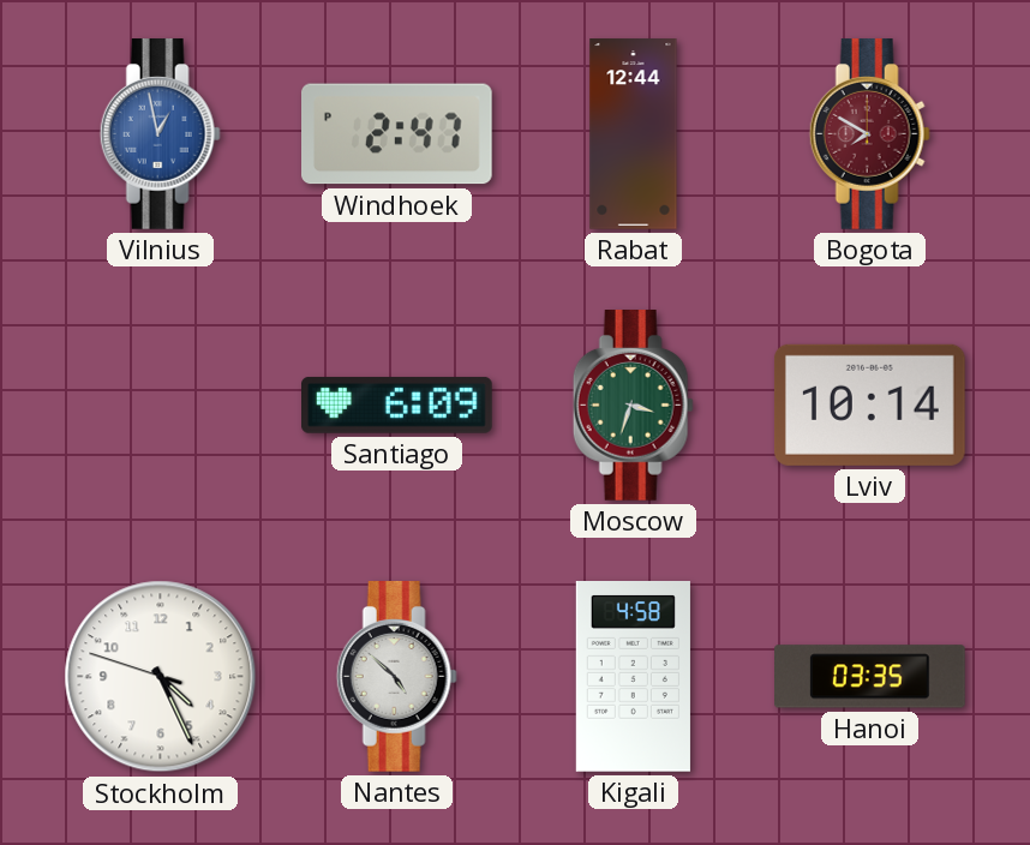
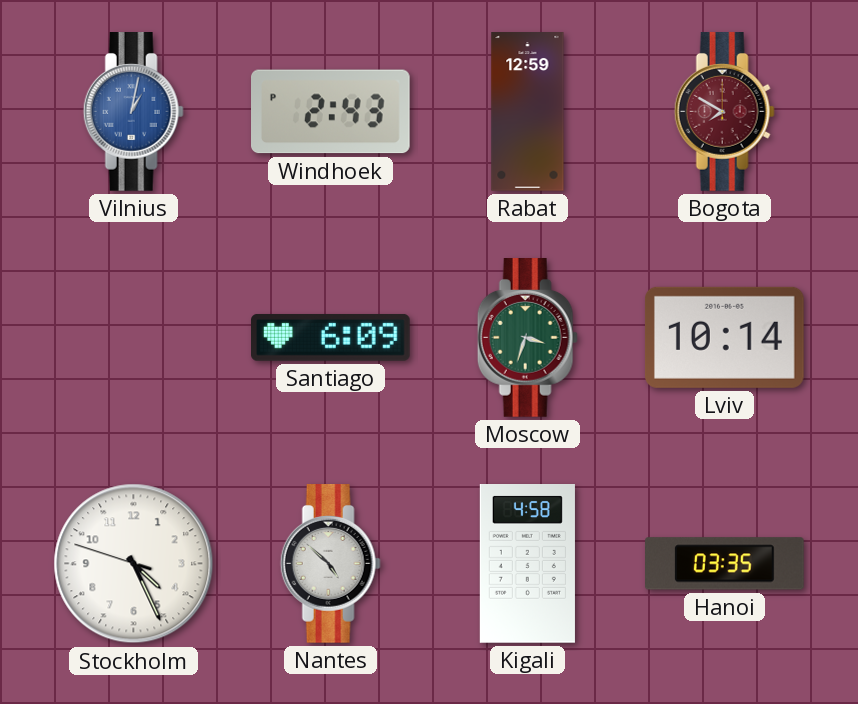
Vilnius: 12:58 -> 1:02 (133, 112)
Windhoek: 2:47 -> 2:43 (331, 112)
Rabat: 12:44 -> 12:59 (528, 112)
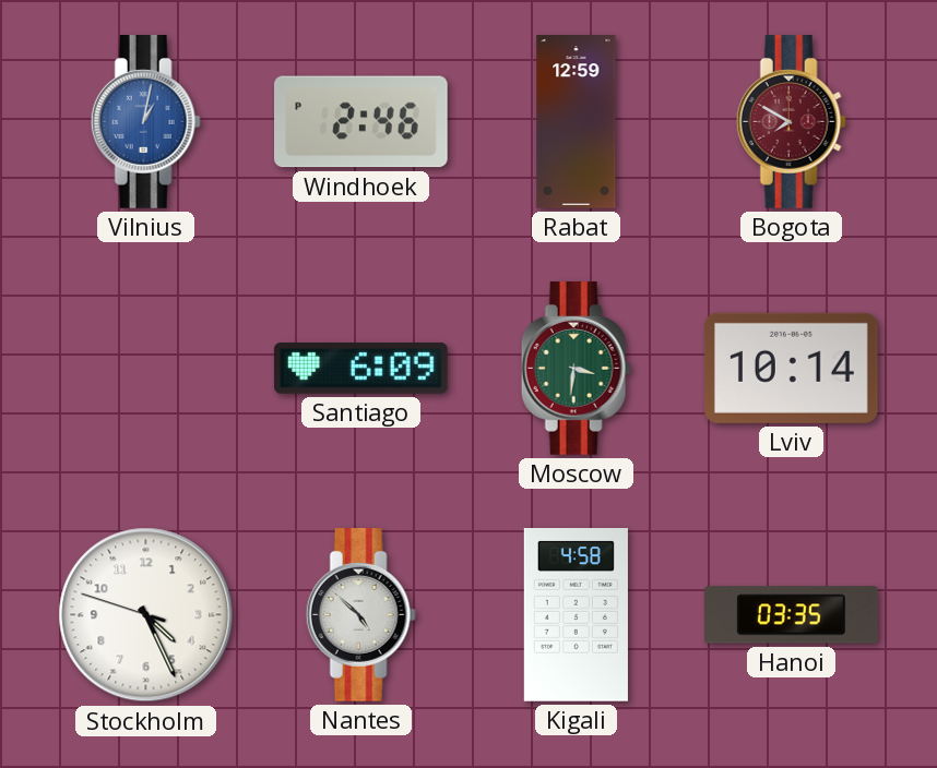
Windhoek: 2:43 -> 2:46 (361, 122)
Moscow: 3:33 -> 3:31 (576, 369)
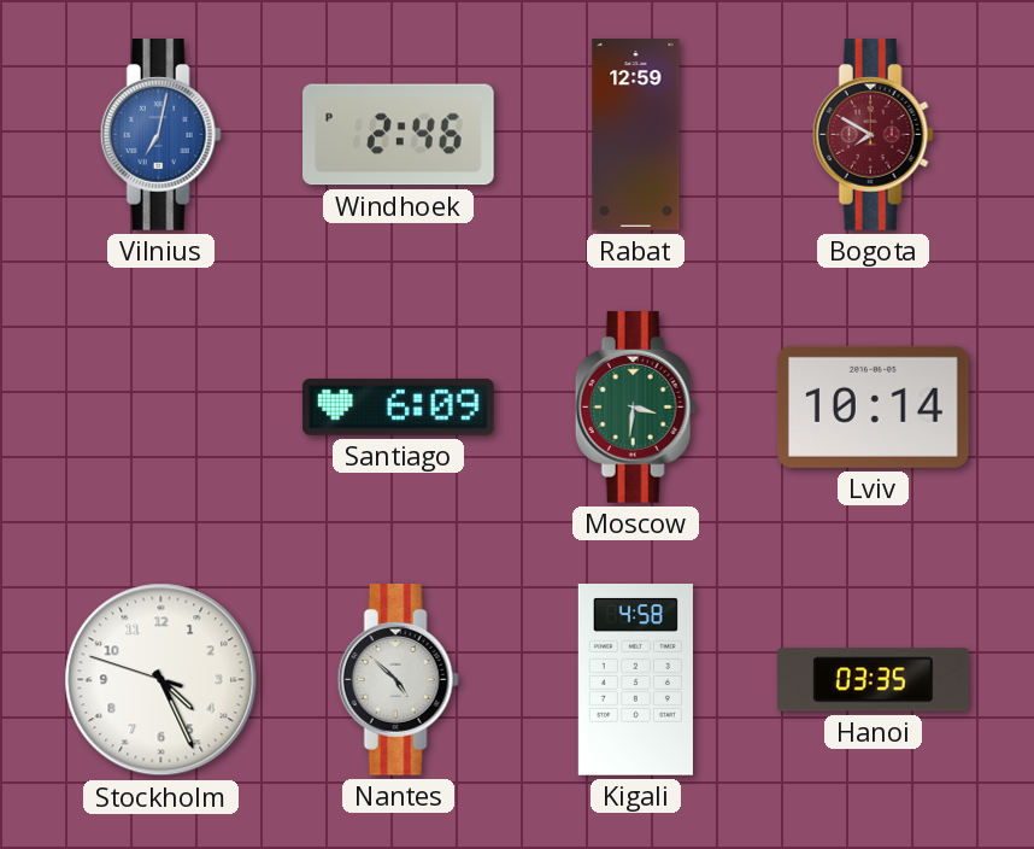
Vilnius: 1:02 -> 7:02 (160, 135)
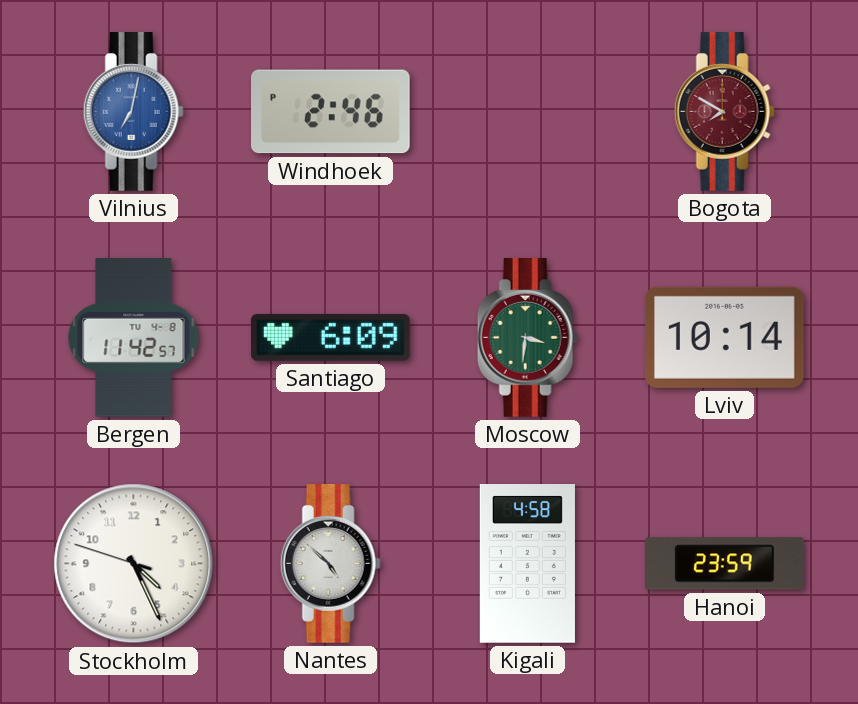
Rabat: 12:59 -> none (636, 135)
Bergen: none -> 11:42 (134, 338)
Hanoi: 03:35 -> 23:59 (725, 564)
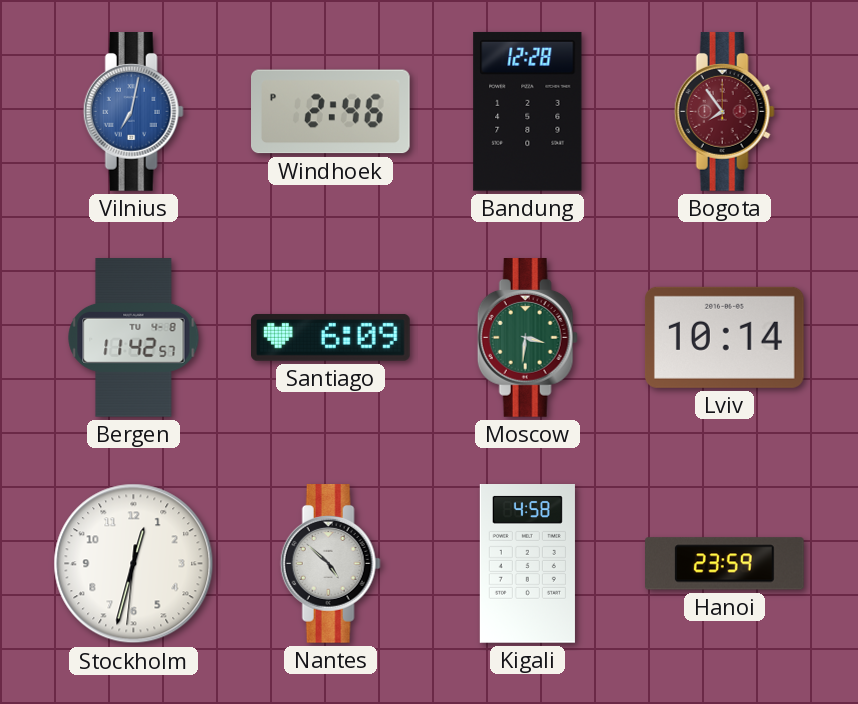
Bandung: none -> 12:28 (528, 111)
Bogota: 7:50 -> 7:54 (724, 112)
Stockholm: 4:25 -> 12:32 (134, 564)
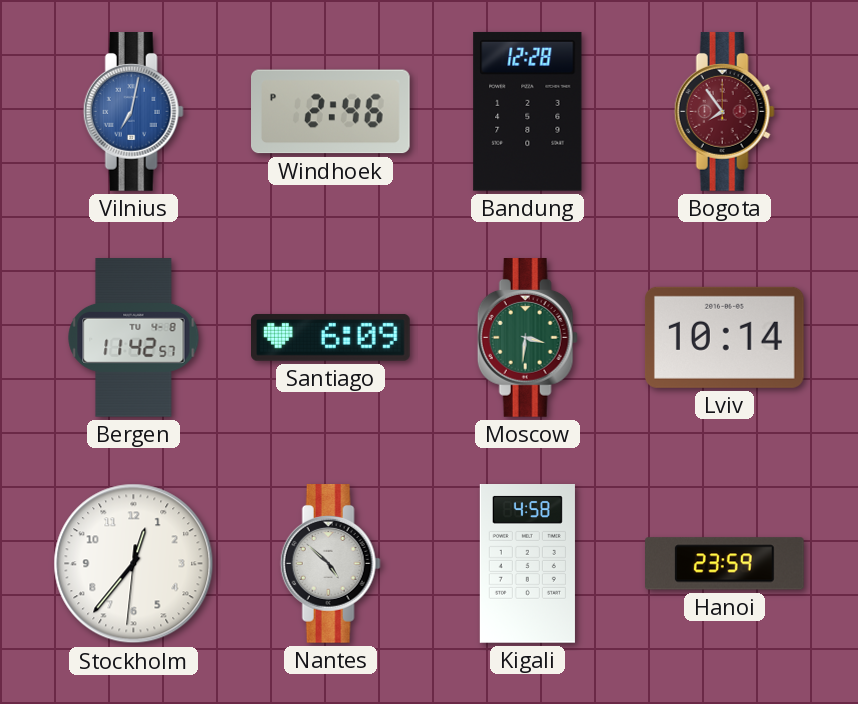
Stockholm: 12:32 -> 12:36 (134, 564)
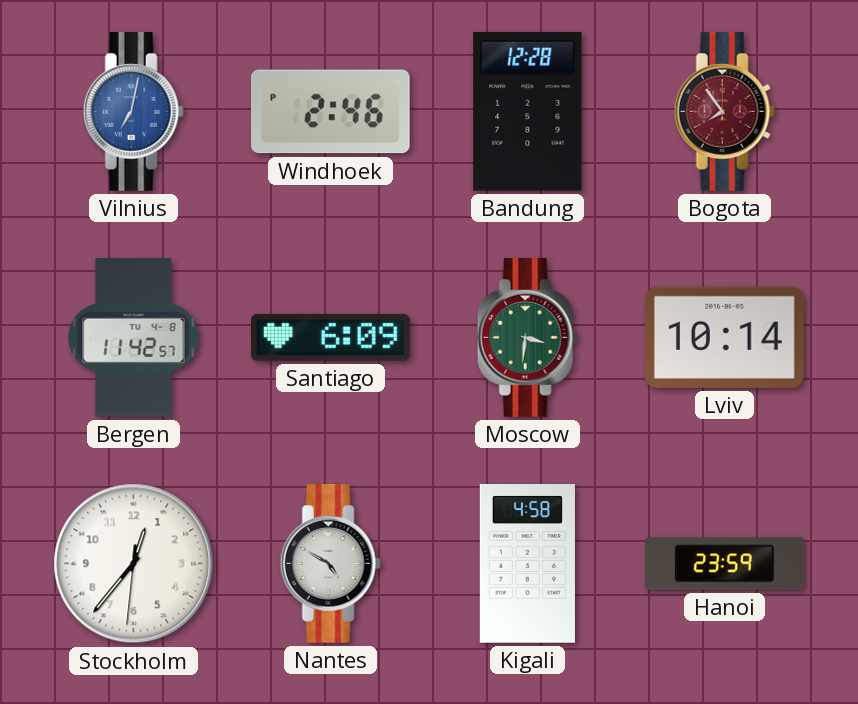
Nantes: 4:52 -> 4:50 (330, 564)
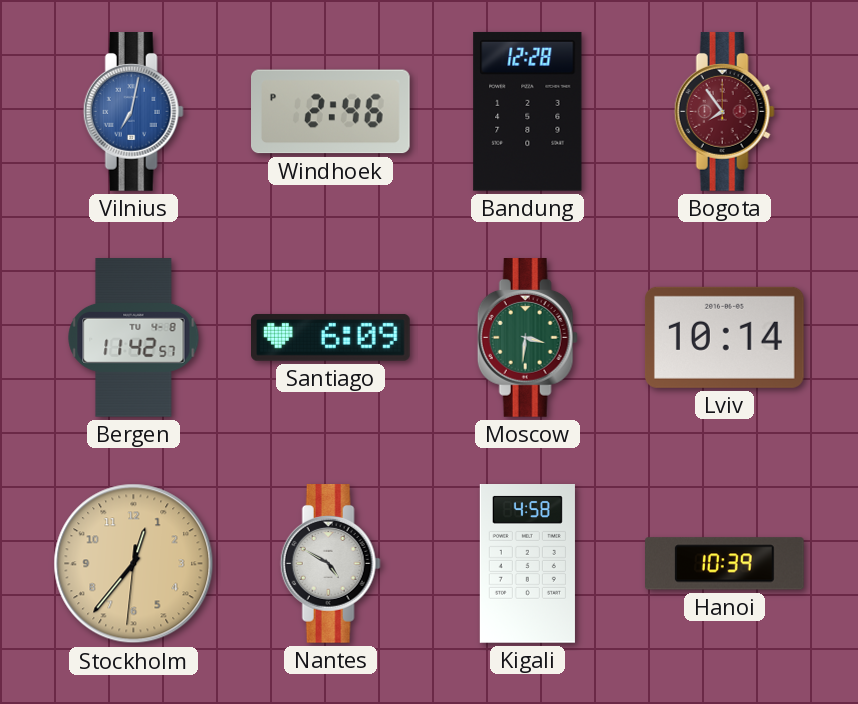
Stockholm dial: white -> champagne (134, 564)
Hanoi: 23:59 -> 10:39 (725, 564)
